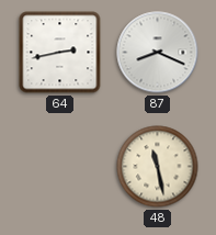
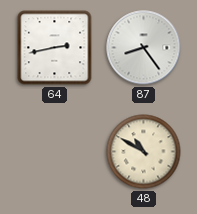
87: 8:19 -> 8:24 (144, 48)
48: 11:28 -> 10:50 (144, 152)
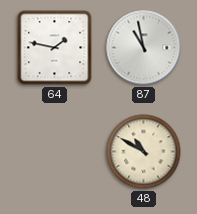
64: 2:43 -> 1:47 (55, 48)
87: 8:24 -> 10:58 (144, 48)
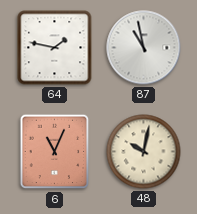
6: none -> 11:04 (55, 152)
48: 10:50 -> 10:02 (144, 152)
